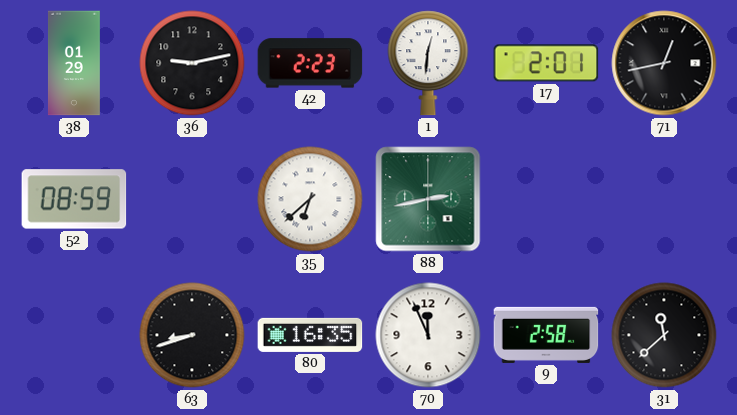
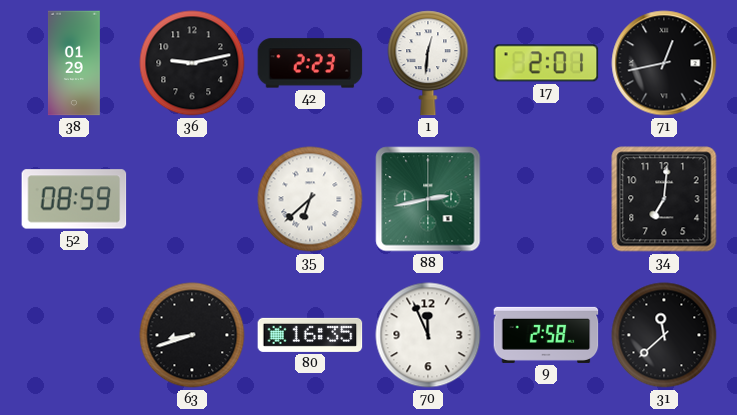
34: none -> 7:01 (664, 199)
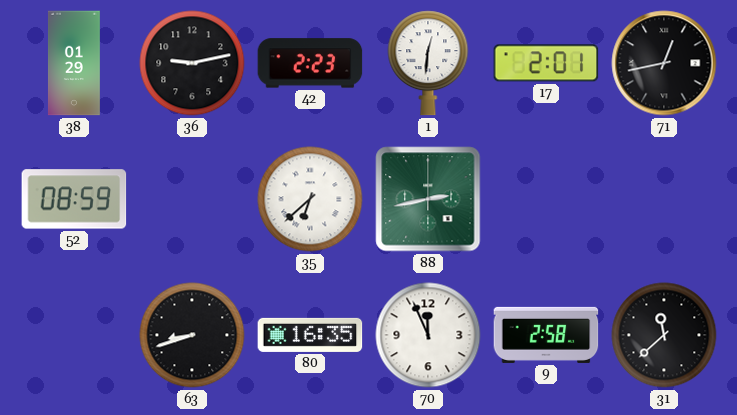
34: 7:01 -> none (664, 199)
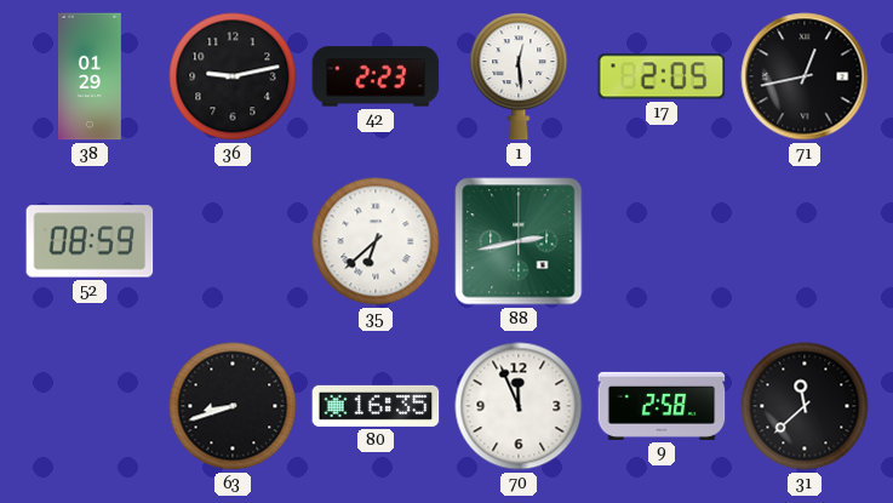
1: 12:31 -> 12:29 (519, 76)
17: 2:01 -> 2:05 (662, 76)
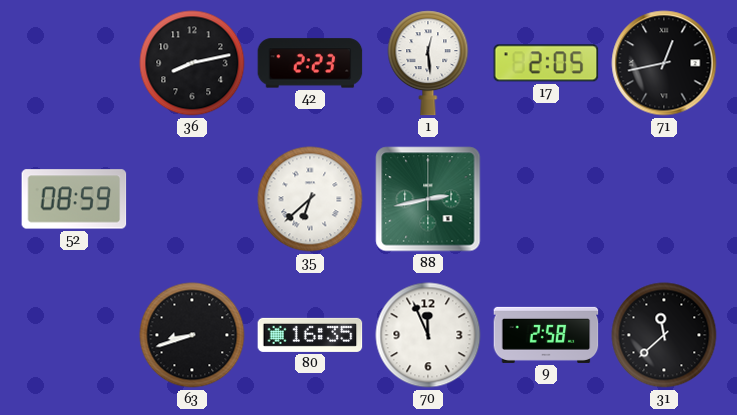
38: 01:29 -> none (90, 76)
36: 9:13 -> 8:13 (192, 63)
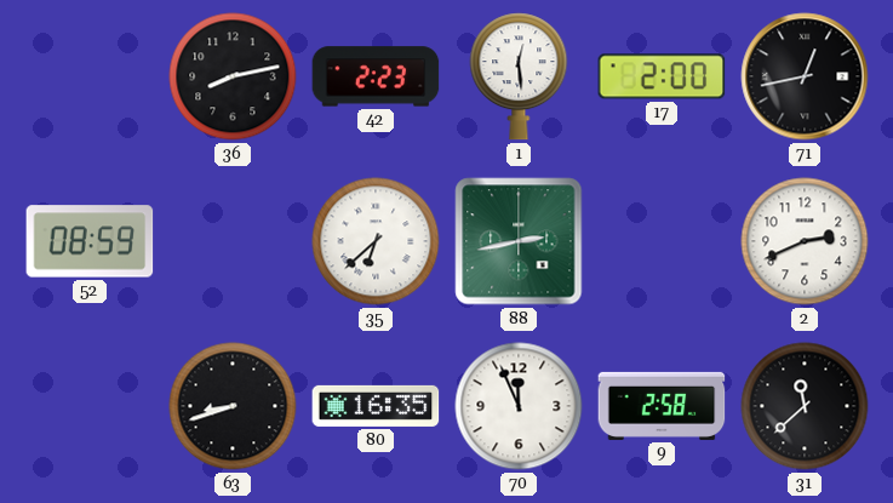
17: 2:05 -> 2:00 (662, 76)
2: none -> 2:41 (805, 241)
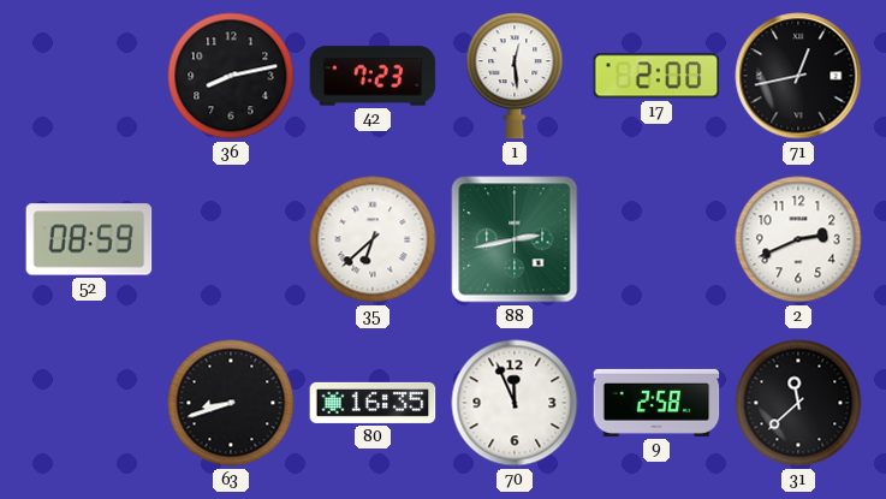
42: 2:23 -> 7:23 (373, 76)
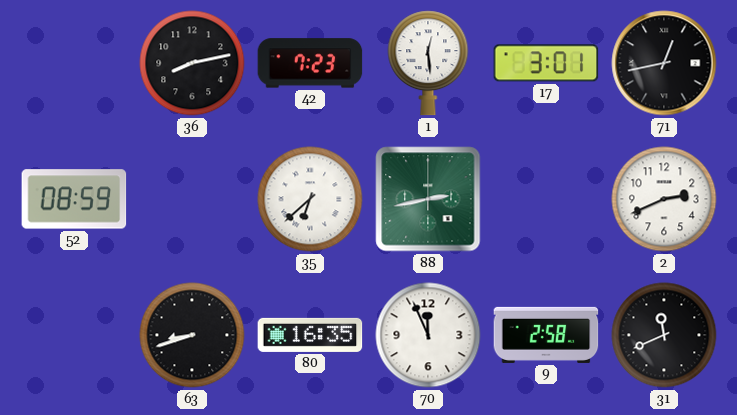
17: 2:00 -> 3:01 (546, 63)
31: 11:38 -> 11:41 (664, 335)
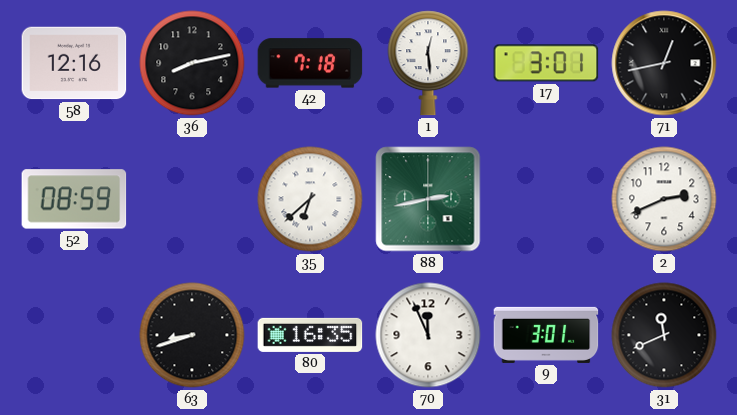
58: none -> 12:16 (74, 63)
42: 7:23 -> 7:18 (310, 63)
9: 2:58 -> 3:01 (546, 335)
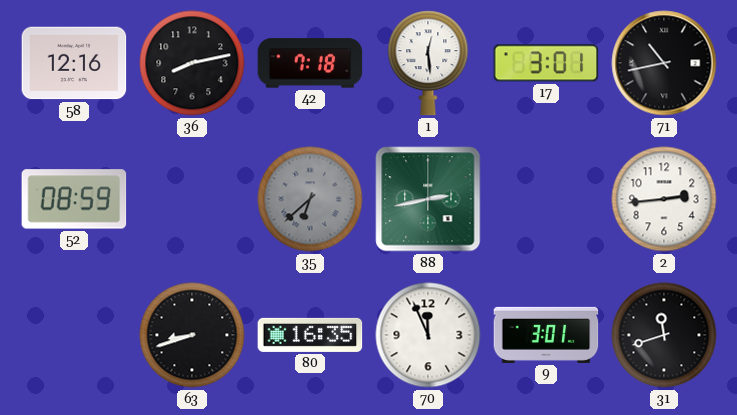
71: 12:43 -> 10:43 (664, 63)
35 dial: white -> grey (310, 199)
2: 2:41 -> 2:44 (664, 199)
31: 11:41 -> 11:42 (664, 335)
